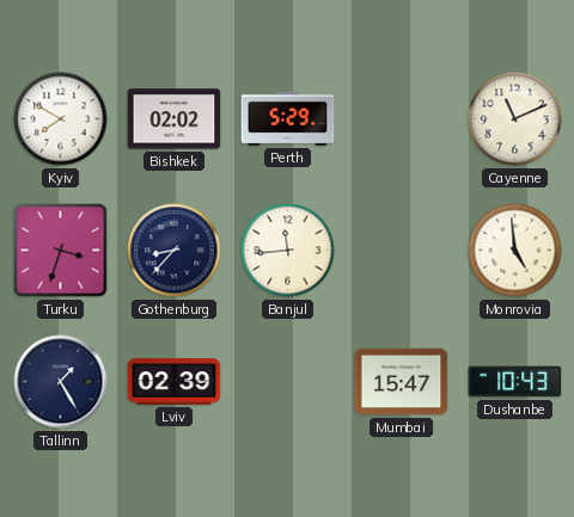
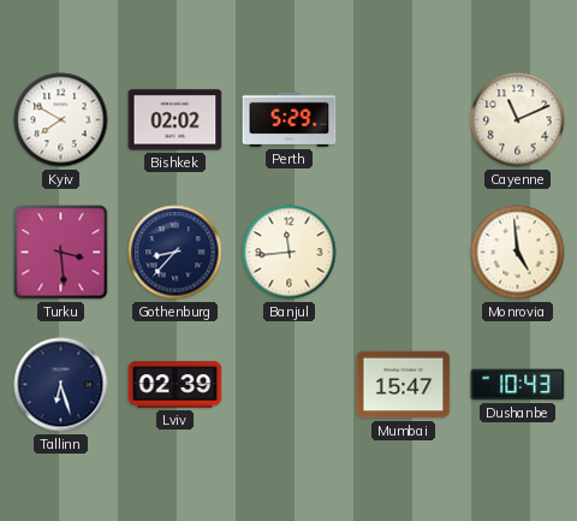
Turku: 3:33 -> 3:29 (61, 253)
Tallinn: 1:25 -> 6:27 (61, 385)
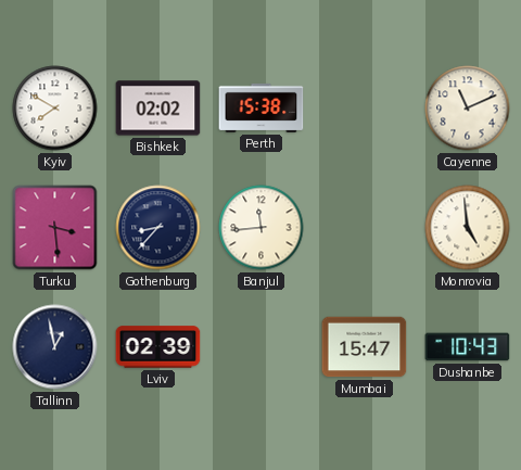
Perth: 5:29 -> 15:38 (262, 107)
Tallinn: 6:27 -> 12:58 (55, 347)
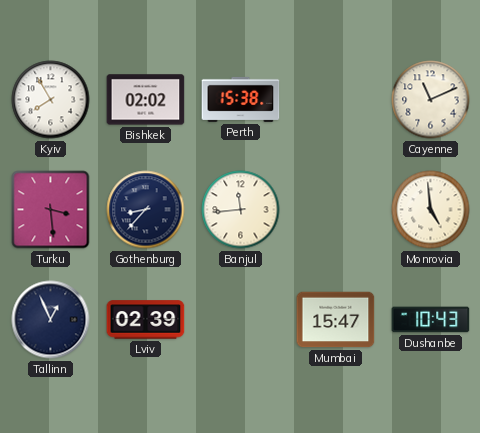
Kyiv: 7:50 -> 7:55 (51, 100)
Tallinn: 12:58 -> 12:56 (51, 320)
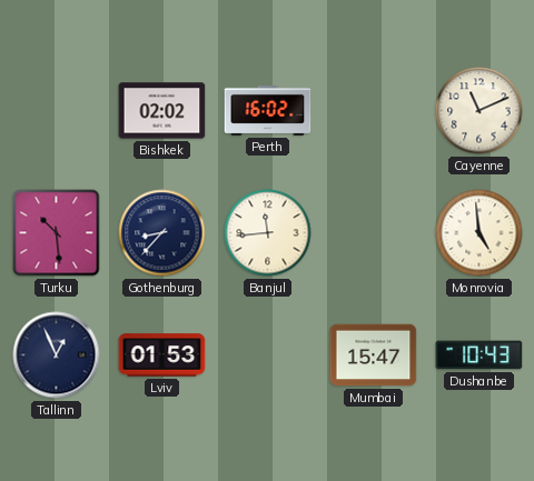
Kyiv: 7:55 -> none (51, 100)
Perth: 15:38 -> 16:02 (268, 110)
Turku: 3:29 -> 10:29 (57, 233)
Lviv: 02:39 -> 01:53 (162, 355)
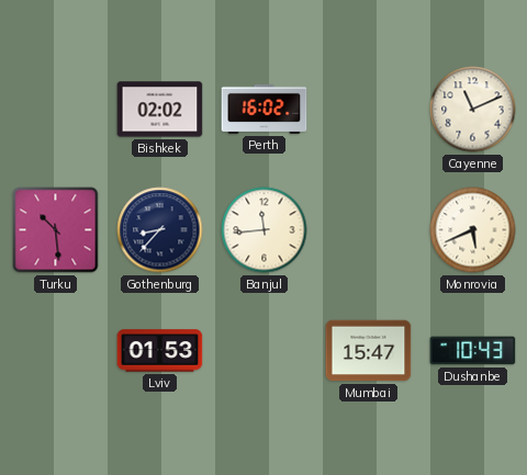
Monrovia: 4:59 -> 5:41 (473, 230)
Tallinn: 12:56 -> none (57, 355)
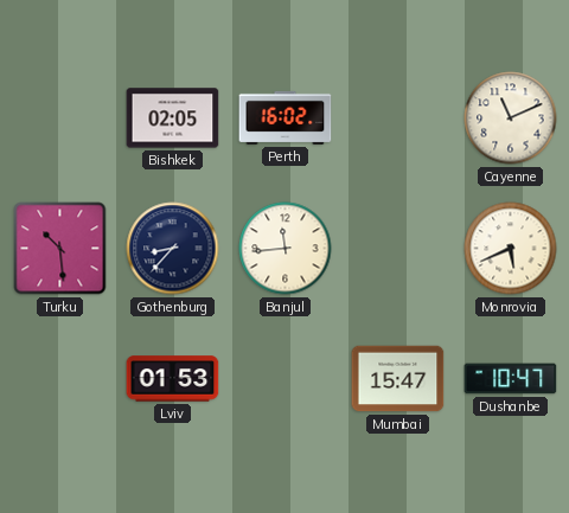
Bishkek: 02:02 -> 02:05 (173, 118)
Dushanbe: 10:43 -> 10:47 (511, 379)
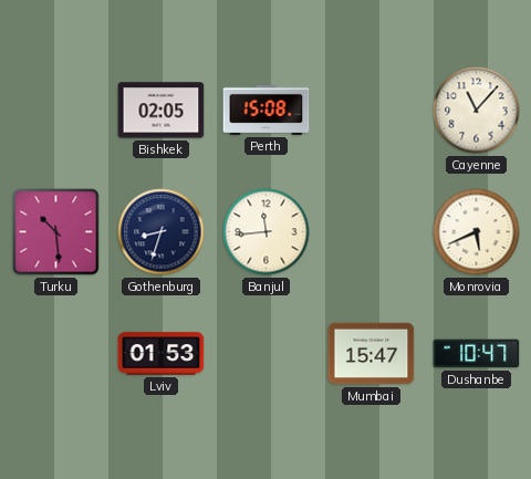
Perth: 16:02 -> 15:08 (267, 110)
Cayenne: 11:11 -> 11:07 (477, 111)
Gothenburg: 8:37 -> 8:33 (162, 232)
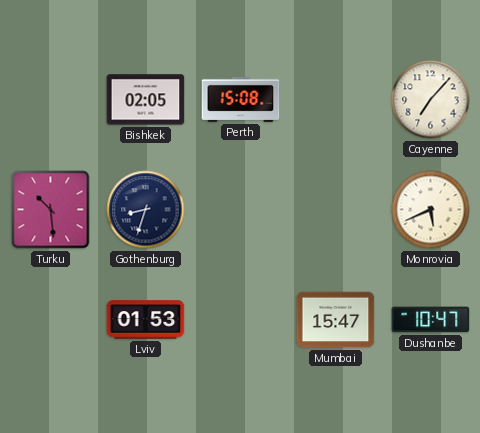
Cayenne: 11:07 -> 7:07 (431, 100)
Banjul: 11:44 -> none (267, 232)
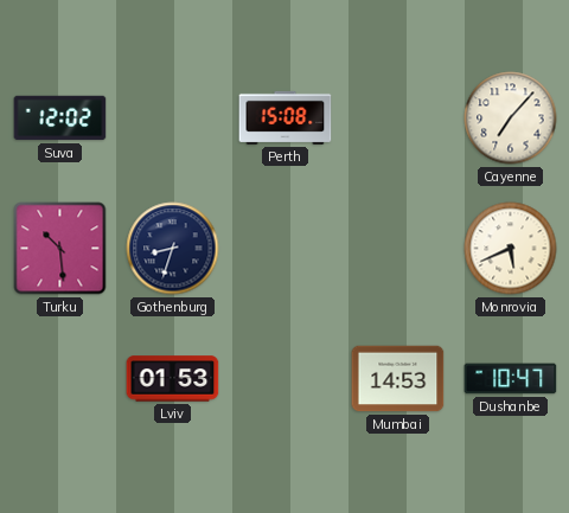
Suva: none -> 12:02 (60, 118)
Bishkek: 02:05 -> none (146, 100)
Mumbai: 15:47 -> 14:53 (398, 379)
